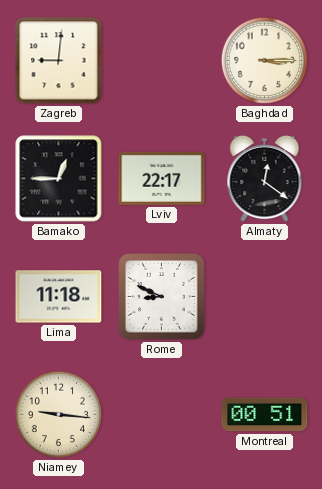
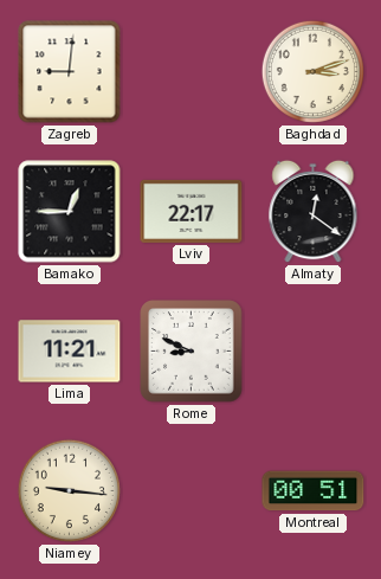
Baghdad: 3:15 -> 3:12 (312, 71)
Lima: 11:18 -> 11:21 (70, 352)
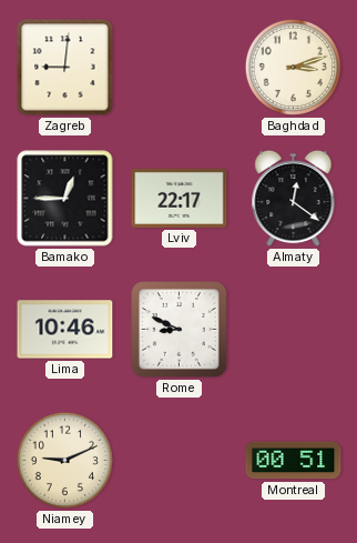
Lima: 11:21 -> 10:46 (65, 330)
Niamey: 9:16 -> 9:11 (64, 460)
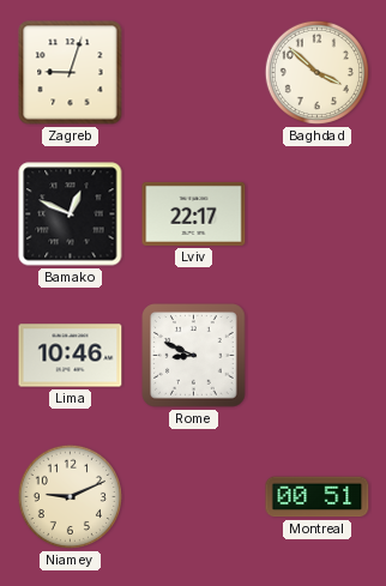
Zagreb: 9:01 -> 9:03 (71, 73)
Baghdad: 3:12 -> 3:52 (316, 72)
Bamako: 12:45 -> 12:49 (71, 215)
Almaty: 12:21 -> none (294, 199)
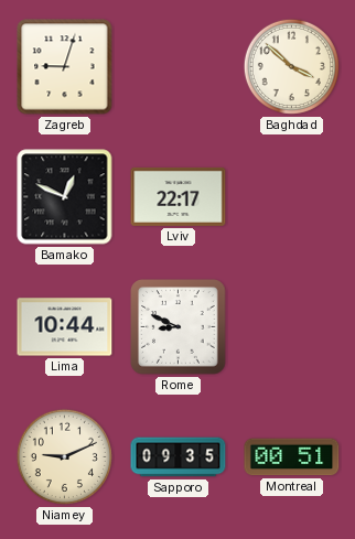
Lima: 10:46 -> 10:44 (65, 327)
Sapporo: none -> 09:35 (179, 457)
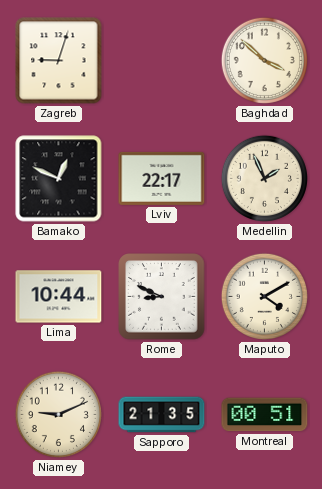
Medellin: none -> 1:56 (264, 178)
Maputo: none -> 4:10 (264, 296)
Sapporo: 09:35 -> 21:35 (162, 415)
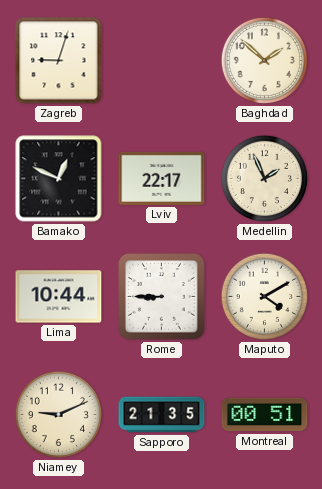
Baghdad: 3:52 -> 1:52 (264, 60)
Rome: 8:49 -> 8:45 (162, 297)
